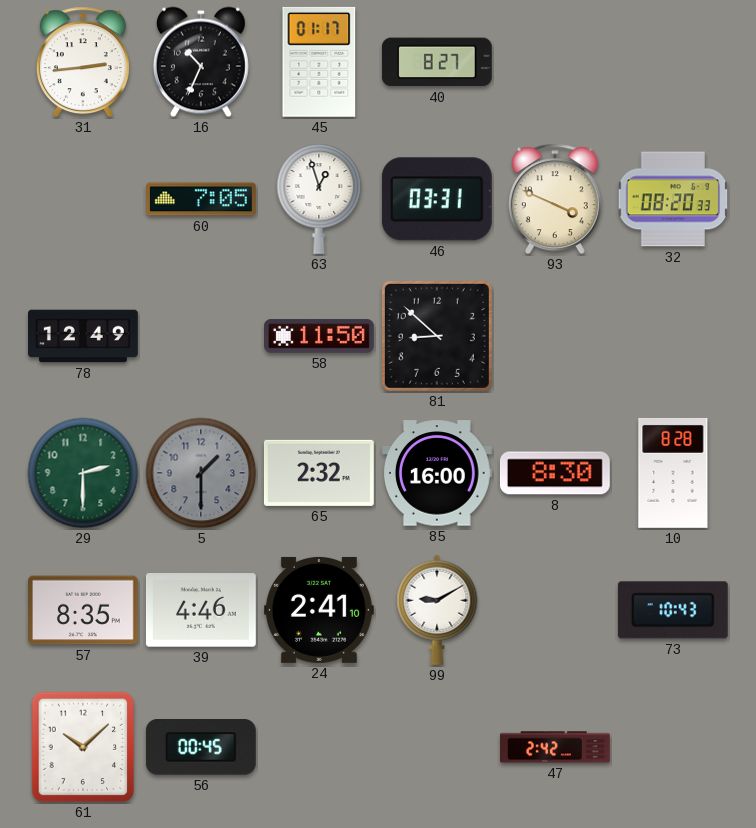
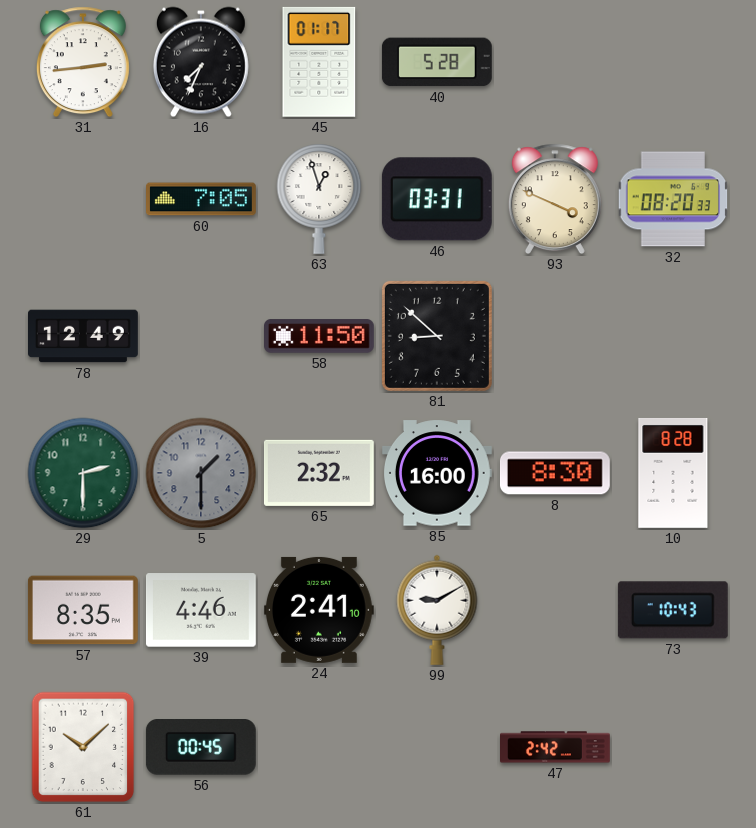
16: 10:34 -> 7:34 (201, 62)
40: 8:27 -> 5:28 (437, 62)
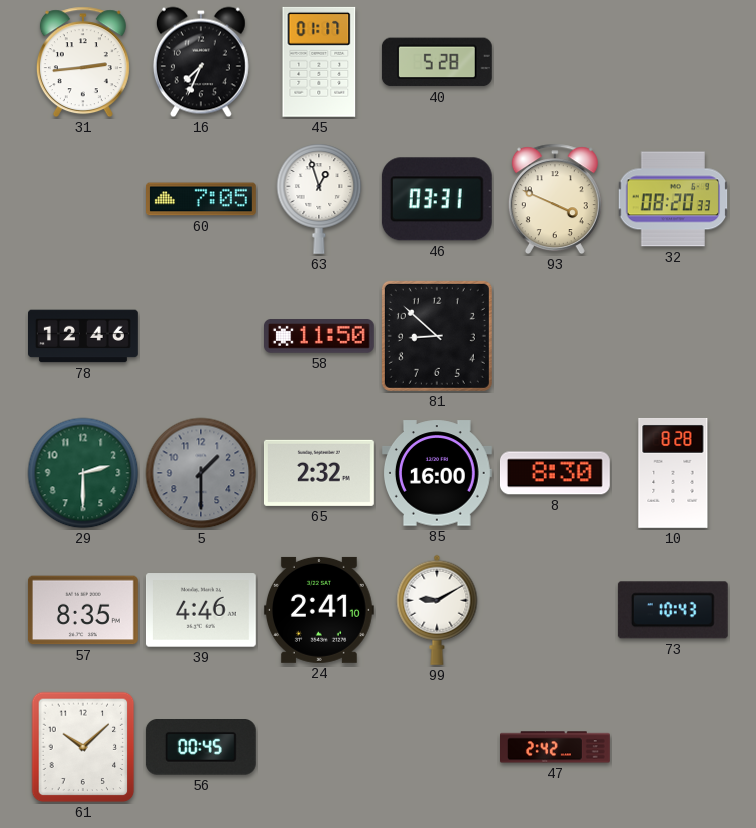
78: 12:49 -> 12:46 (84, 336)
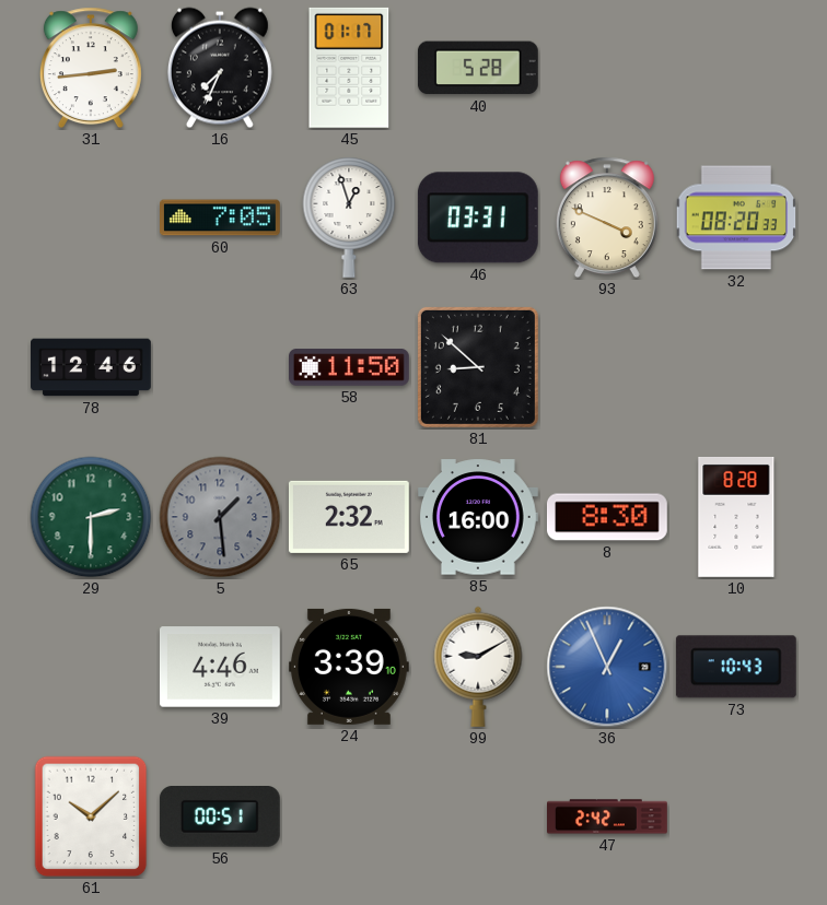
5: 1:30 -> 1:29 (220, 517)
57: 8:35 -> none (83, 610)
24: 2:41 -> 3:39 (349, 667)
36: none -> 12:56 (607, 667)
56: 00:45 -> 00:51 (220, 816)
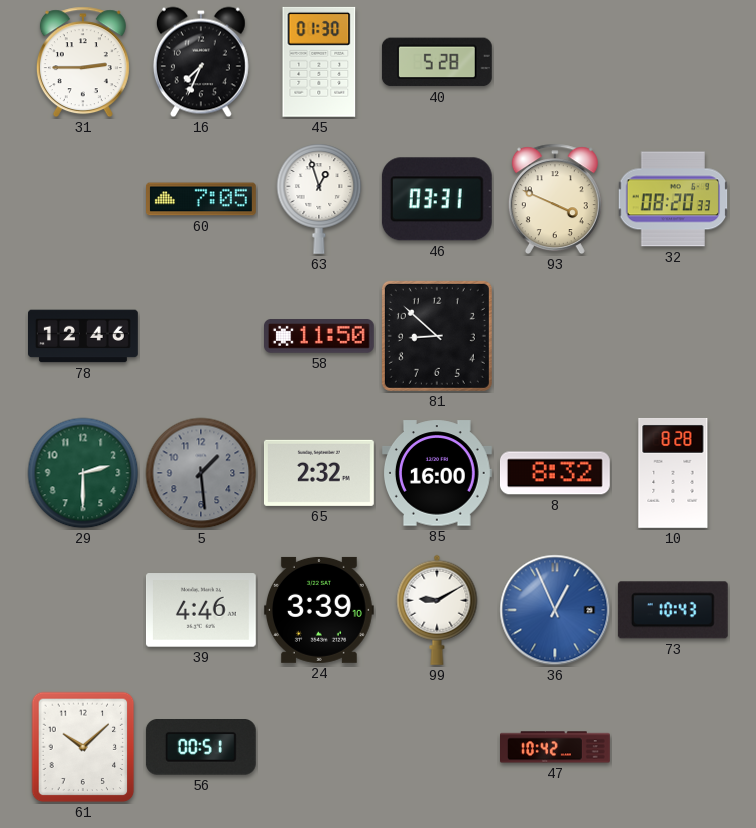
31: 2:44 -> 2:45 (83, 62)
45: 01:17 -> 01:30 (319, 62)
8: 8:30 -> 8:32 (555, 473)
47: 2:42 -> 10:42 (556, 747)
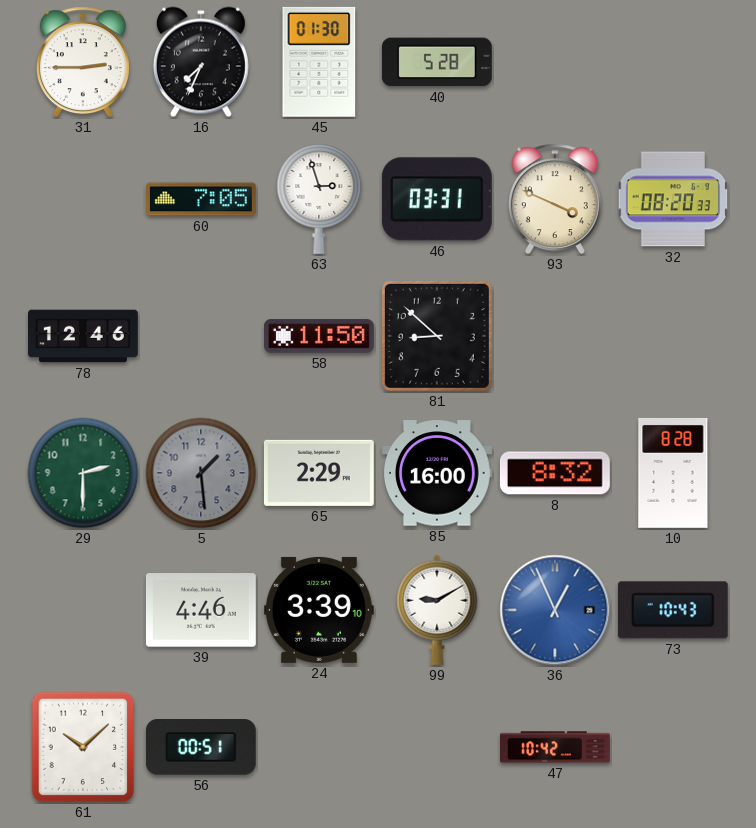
63: 12:57 -> 2:57 (319, 199)
65: 2:32 -> 2:29 (319, 473)
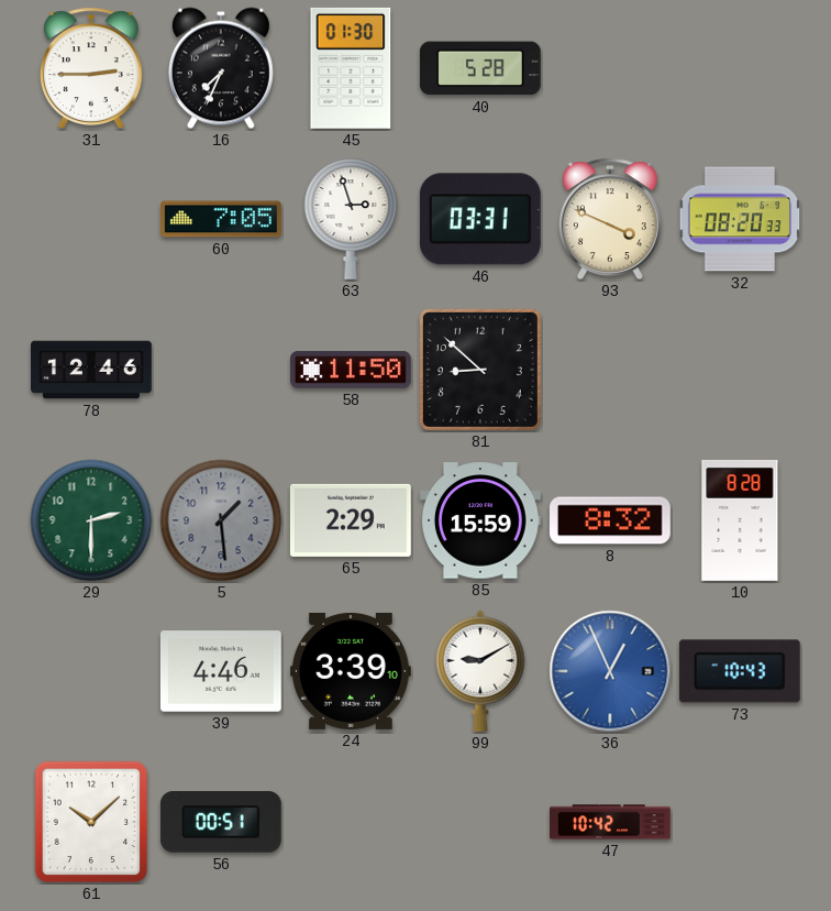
85: 16:00 -> 15:59 (480, 520)
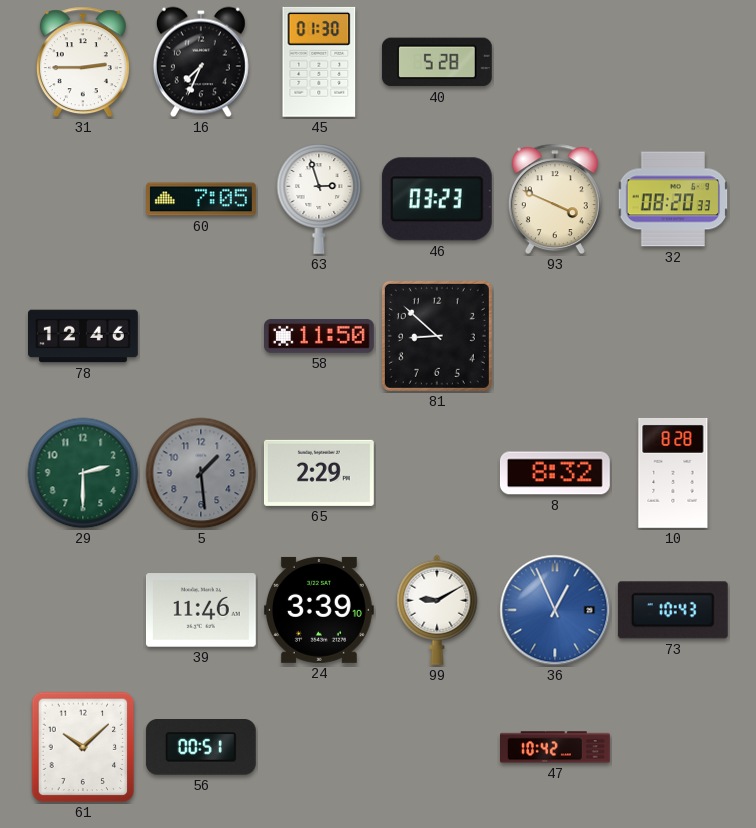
46: 03:31 -> 03:23 (437, 199)
85: 15:59 -> none (480, 520)
39: 4:46 -> 11:46 (201, 610)
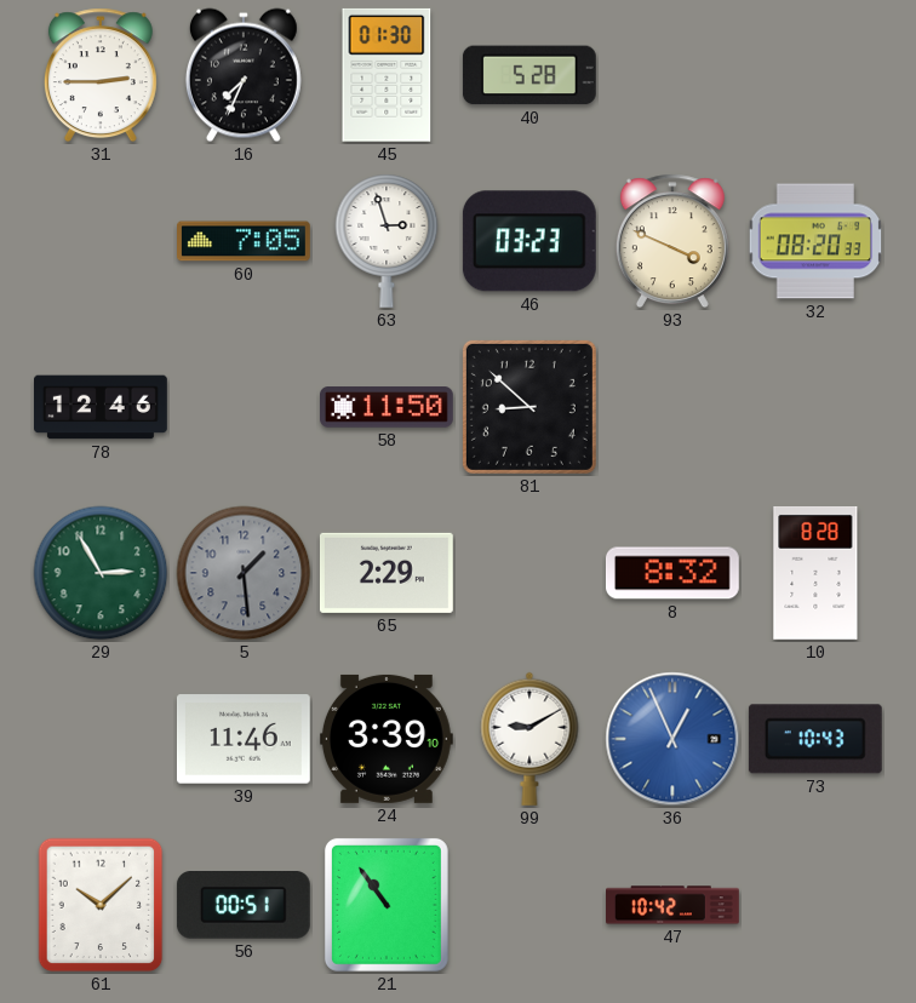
29: 2:30 -> 2:55 (101, 573)
21: none -> 10:54 (387, 905)
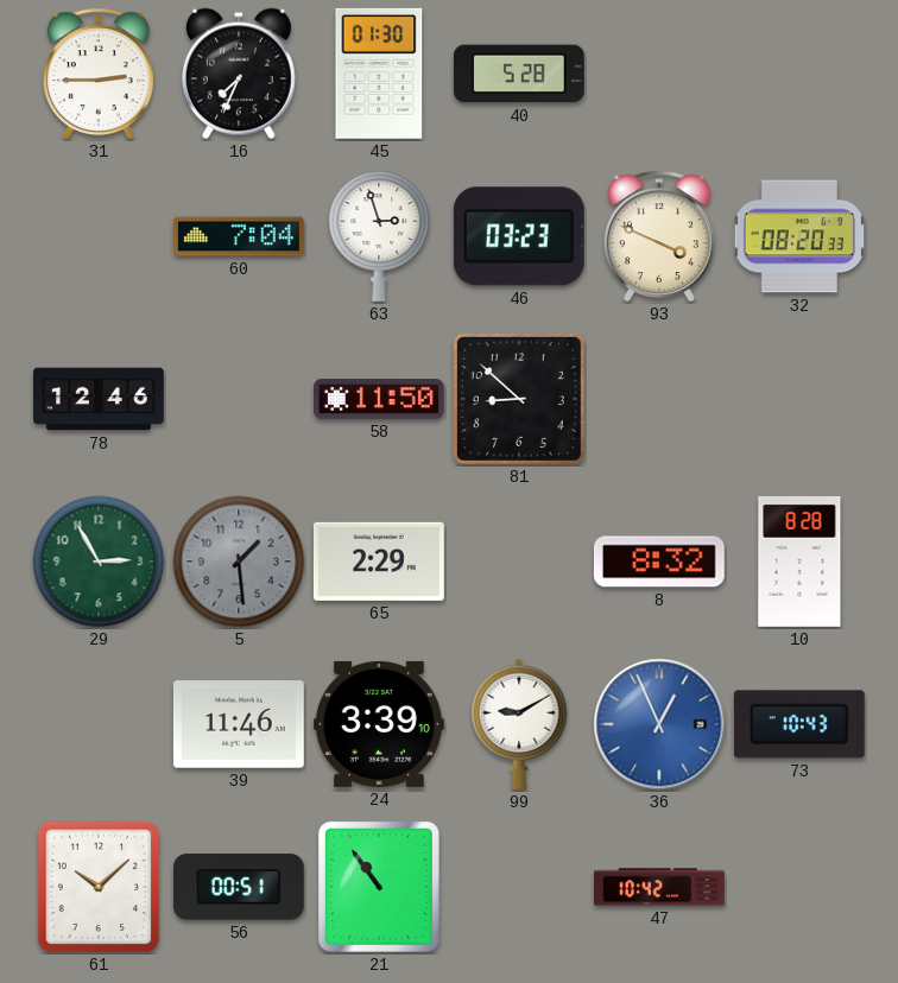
60: 7:05 -> 7:04 (240, 236)
